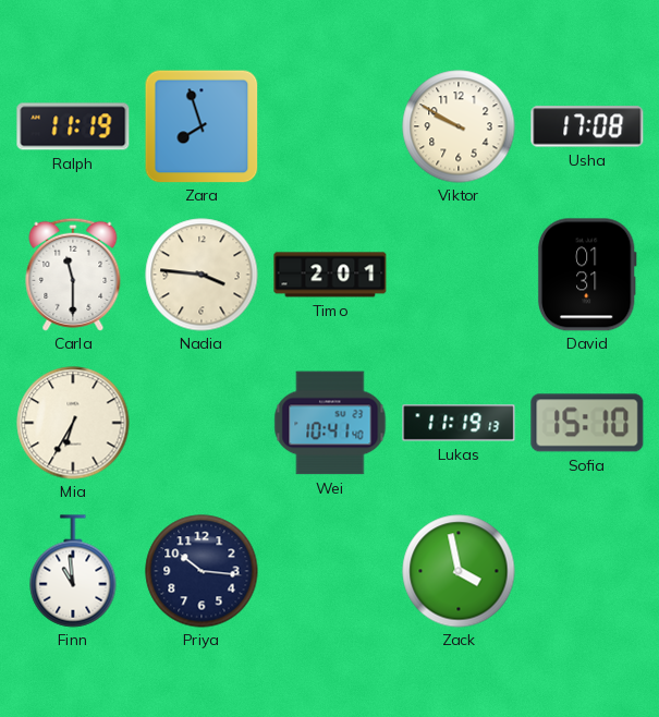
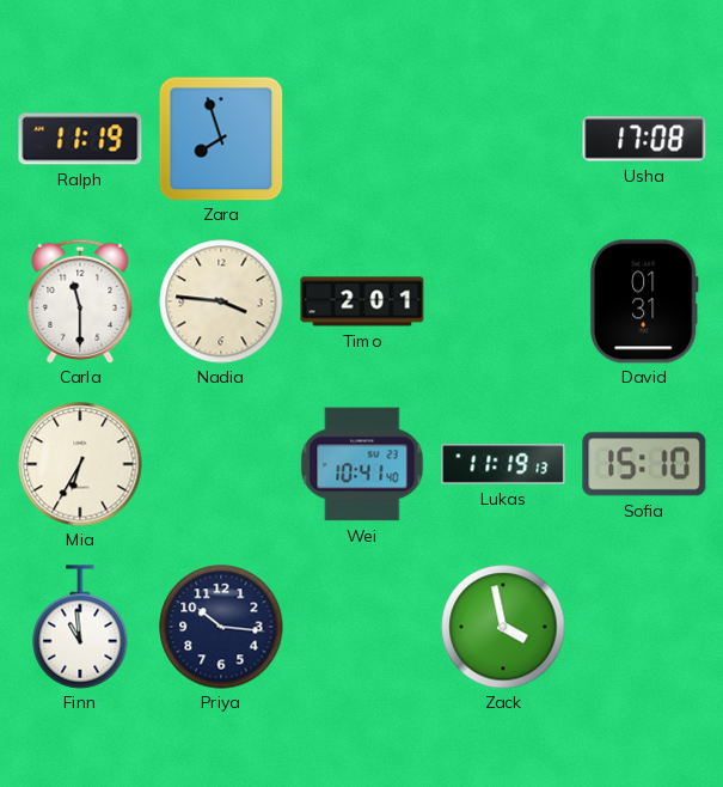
Viktor: 9:50 -> none (459, 126)
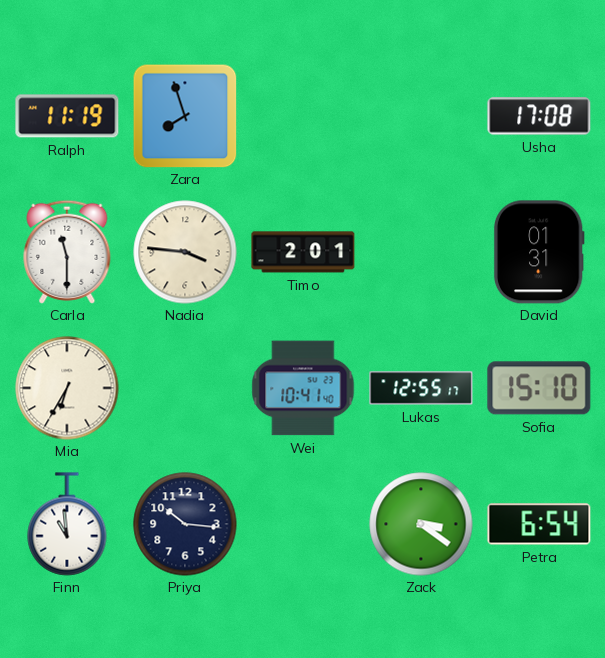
Lukas: 11:19 -> 12:55 (421, 388)
Zack: 3:58 -> 3:21 (421, 524)
Petra: none -> 6:54 (539, 524)
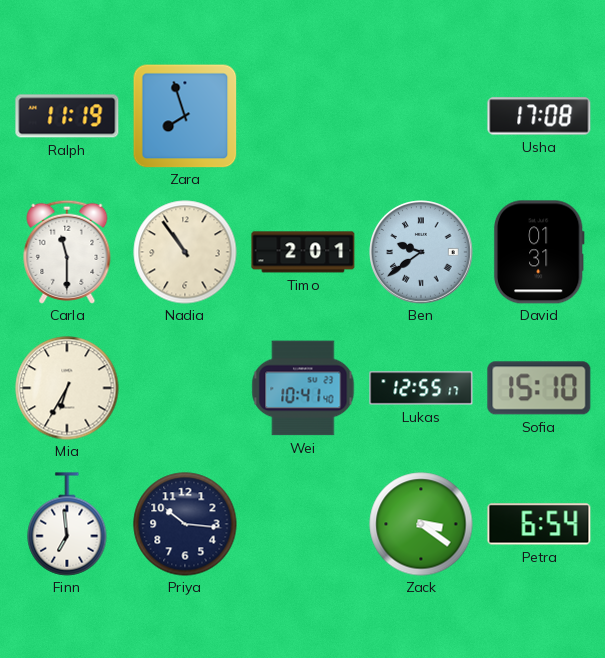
Nadia: 3:46 -> 10:54 (185, 252)
Ben: none -> 9:39 (421, 252)
Finn: 10:59 -> 6:59 (67, 524)
